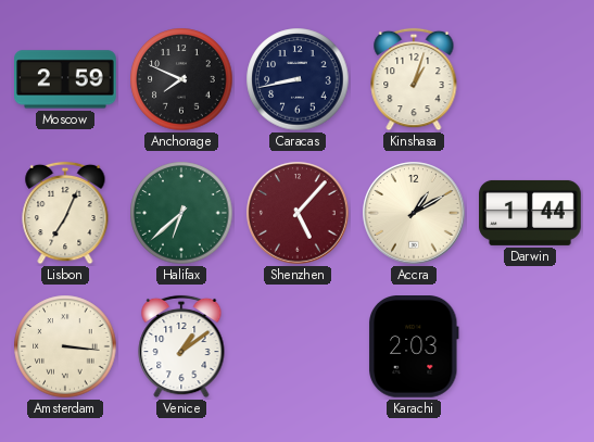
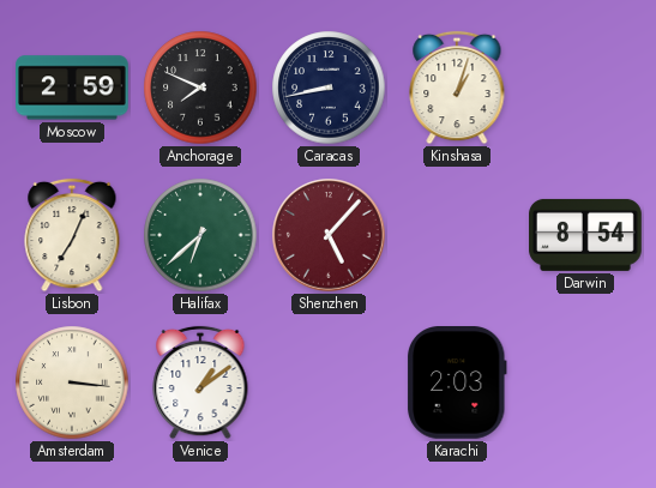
Accra: 1:10 -> none (414, 213)
Darwin: 1:44 -> 8:54 (585, 235)
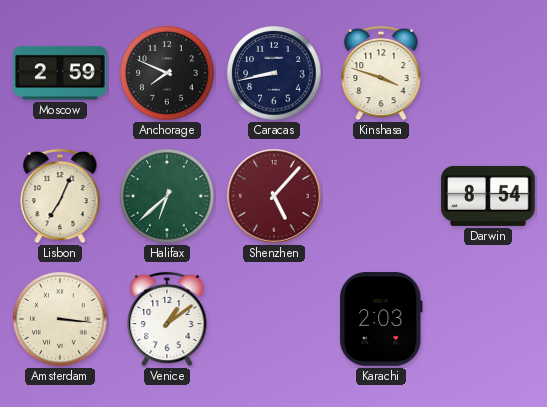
Kinshasa: 1:03 -> 3:48 (381, 73)
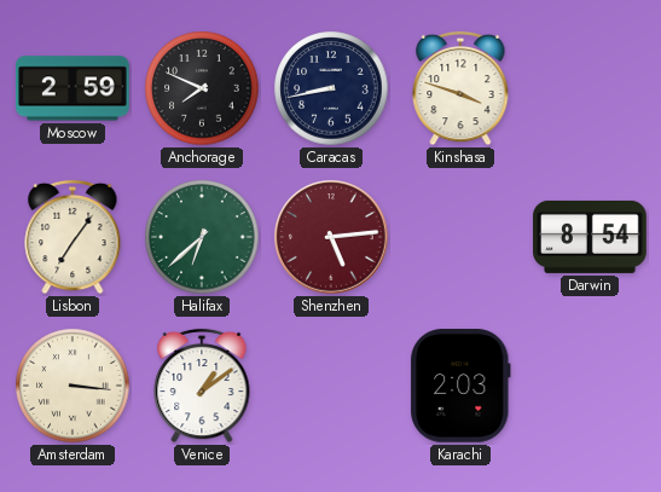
Lisbon: 7:04 -> 7:06 (73, 237)
Shenzhen: 5:07 -> 5:14 (331, 237)
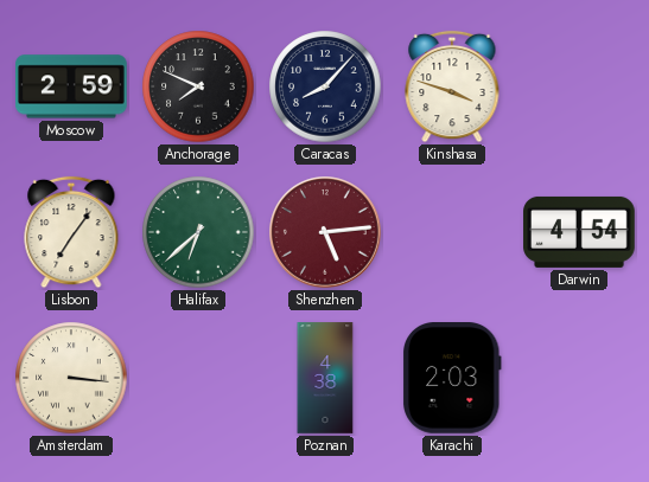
Caracas: 8:43 -> 8:07 (325, 86)
Darwin: 8:54 -> 4:54 (579, 232)
Venice: 1:09 -> none (202, 386)
Poznan: none -> 4:38 (325, 378)
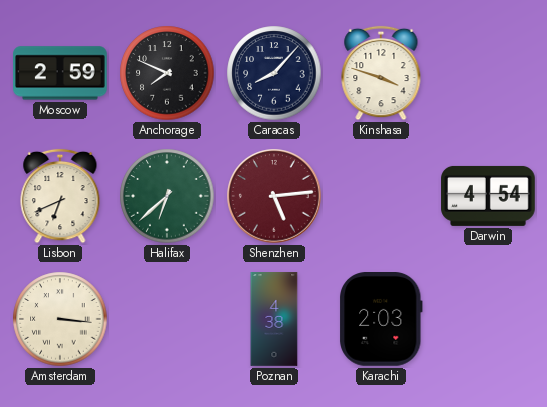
Lisbon: 7:06 -> 6:41 (60, 196)
